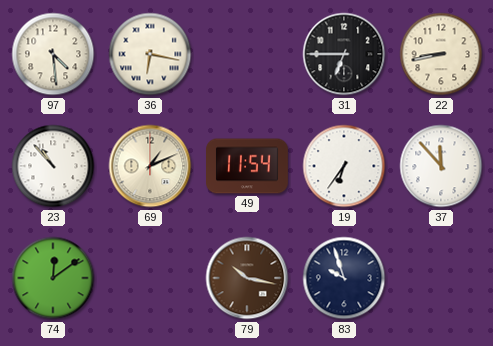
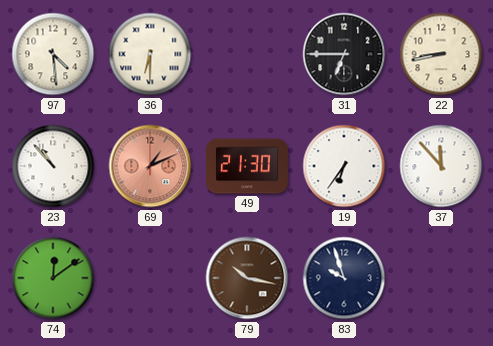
36: 6:17 -> 6:30 (150, 54)
69 dial: cream -> salmon (150, 166)
49: 11:54 -> 21:30 (248, 166)
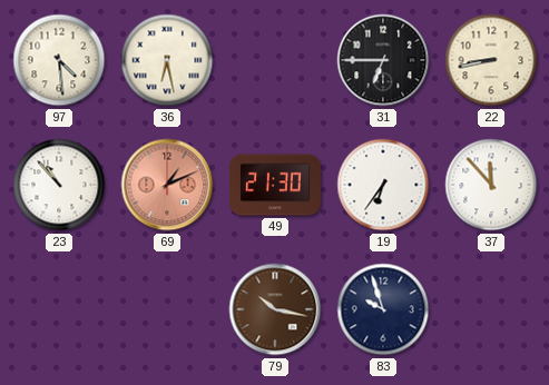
36: 6:30 -> 6:28 (167, 60)
74: 12:09 -> none (53, 278)
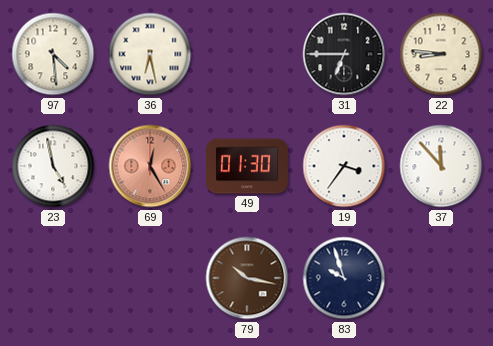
22: 8:43 -> 8:46 (441, 54)
23: 10:53 -> 4:58 (53, 166)
69: 1:11 -> 12:25 (150, 166)
49: 21:30 -> 01:30 (248, 166)
19: 6:36 -> 3:36 (344, 166)
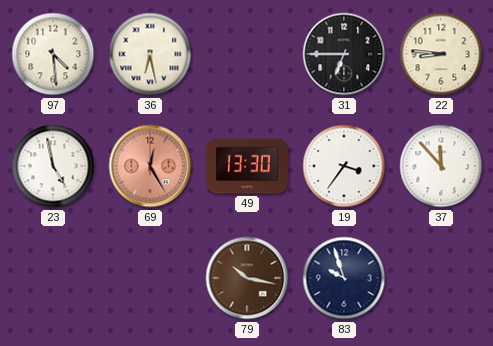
49: 01:30 -> 13:30 (248, 166)
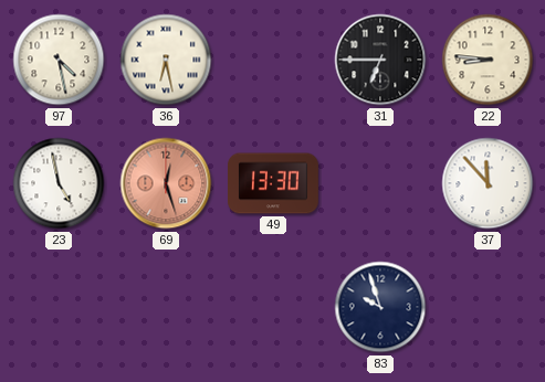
97: 4:29 -> 4:28 (59, 60)
69: 12:25 -> 12:27 (166, 183)
19: 3:36 -> none (344, 166)
79: 10:17 -> none (247, 278)
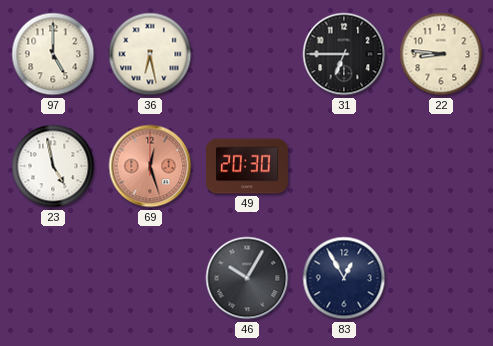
97: 4:28 -> 5:00 (53, 54)
49: 13:30 -> 20:30 (248, 166)
37: 11:53 -> none (488, 183)
46: none -> 10:05 (247, 278)
83: 9:57 -> 12:55 (344, 278)
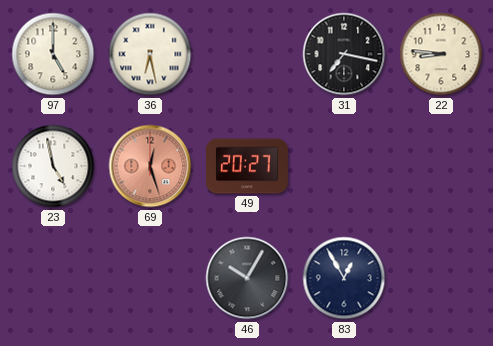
31: 6:45 -> 7:17 (344, 54)
49: 20:30 -> 20:27 (248, 166)
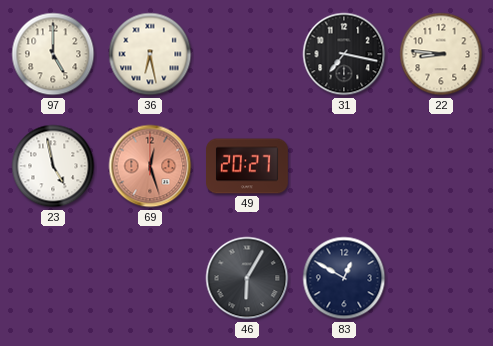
46: 10:05 -> 6:05 (247, 278)
83: 12:55 -> 12:50 (344, 278)
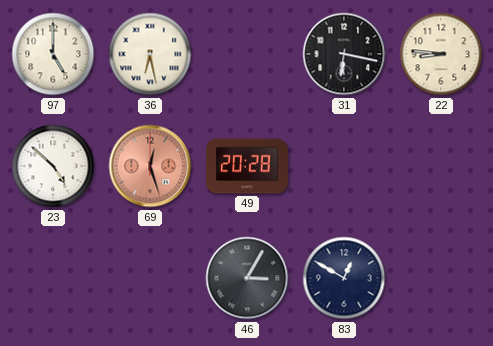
31: 7:17 -> 6:17 (344, 54)
23: 4:58 -> 4:52 (53, 166)
49: 20:27 -> 20:28 (248, 166)
46: 6:05 -> 3:05 (247, 278)
